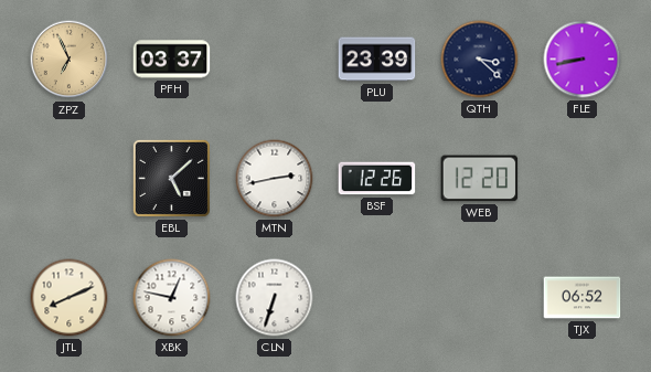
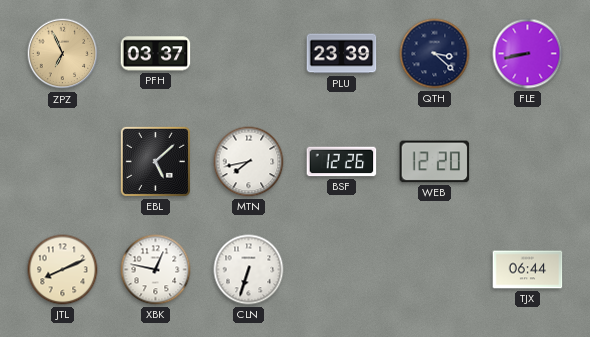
MTN: 2:43 -> 7:43 (249, 162)
TJX: 06:52 -> 06:44 (528, 270)
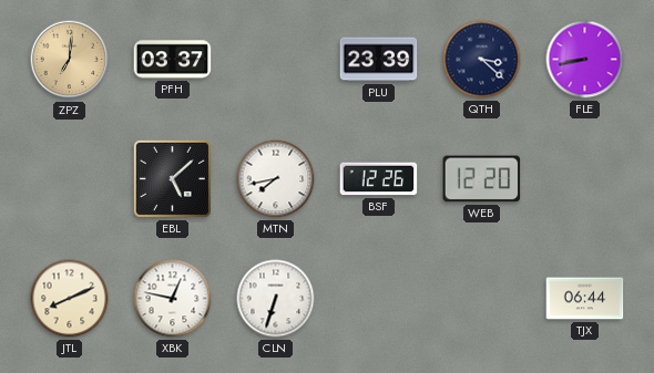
ZPZ: 6:56 -> 7:01 (70, 60)
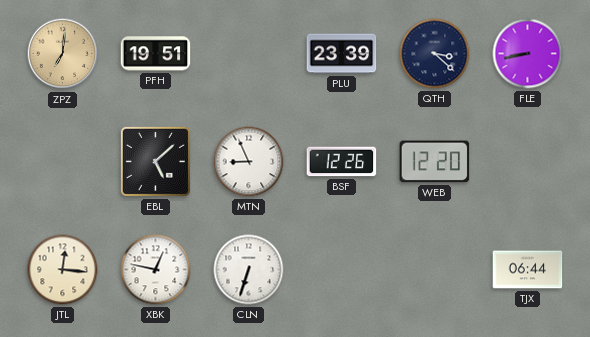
PFH: 03:37 -> 19:51 (156, 54)
MTN: 7:43 -> 8:56 (249, 162)
JTL: 8:11 -> 12:16 (63, 270)
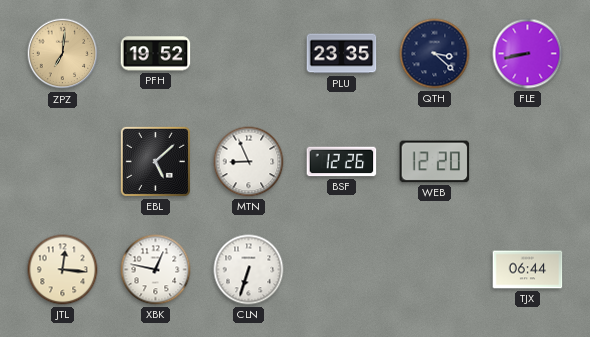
PFH: 19:51 -> 19:52 (156, 54)
PLU: 23:39 -> 23:35 (342, 54)
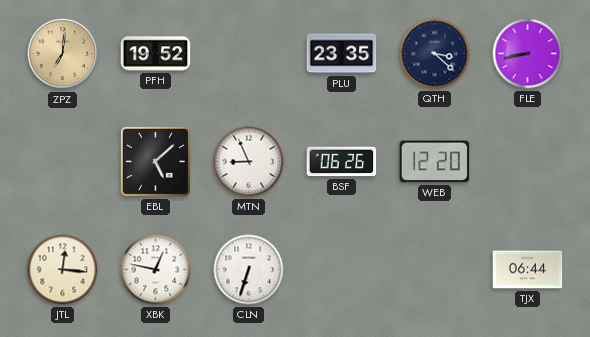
BSF: 12:26 -> 06:26 (342, 162)
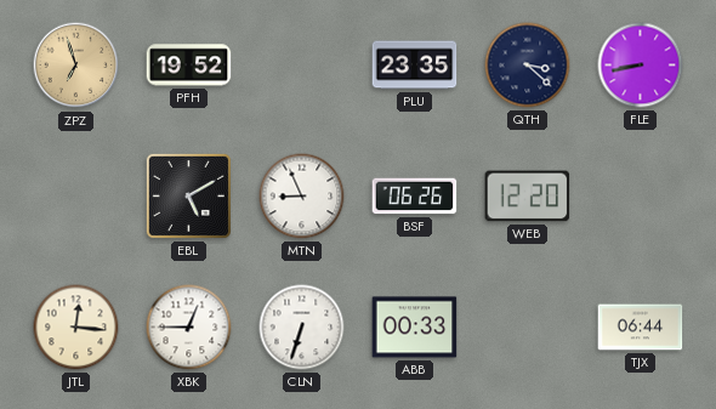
ZPZ: 7:01 -> 6:57 (76, 66)
EBL: 5:08 -> 5:10 (188, 195)
XBK: 12:47 -> 12:45 (189, 328)
ABB: none -> 00:33 (415, 328)
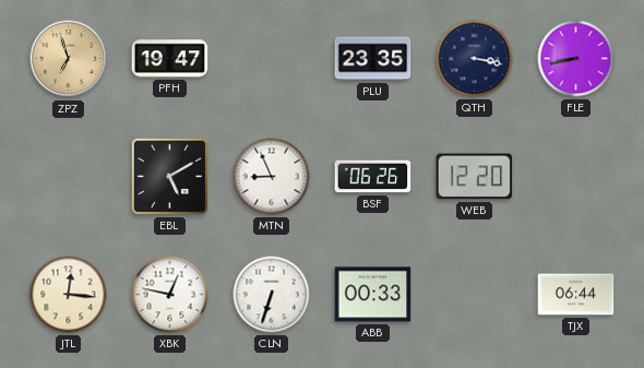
PFH: 19:52 -> 19:47 (170, 59)
QTH: 3:22 -> 3:17 (475, 59)
XBK: 12:45 -> 12:47 (170, 295)
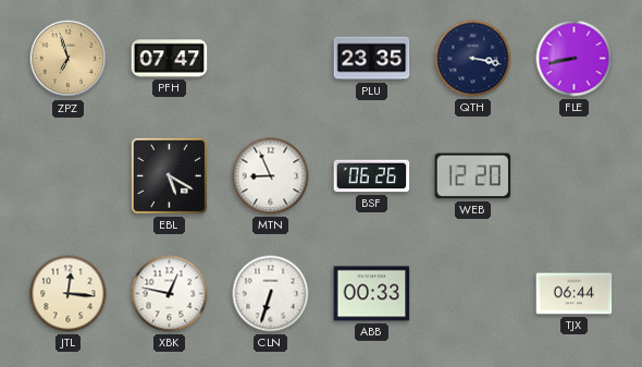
PFH: 19:47 -> 07:47 (170, 59)
EBL: 5:10 -> 5:20 (169, 175)
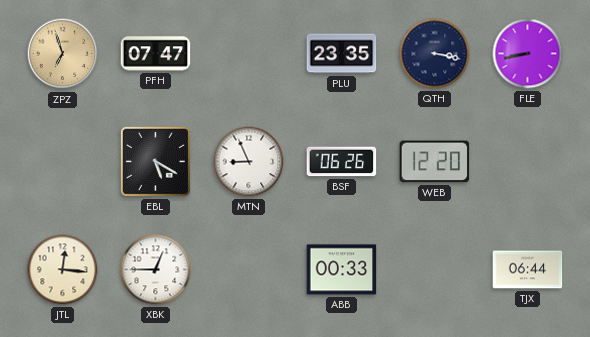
XBK: 12:47 -> 12:45 (156, 270)
CLN: 6:33 -> none (271, 294)
